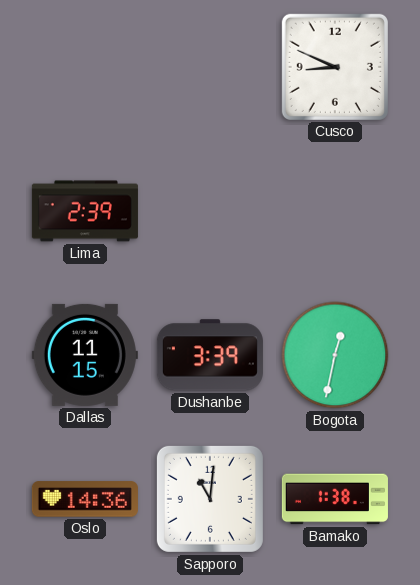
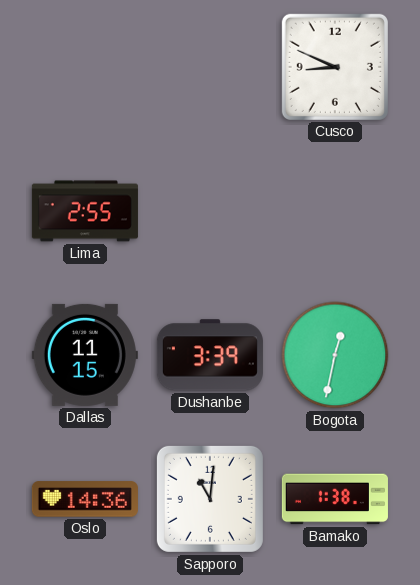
Lima: 2:39 -> 2:55 (85, 211)
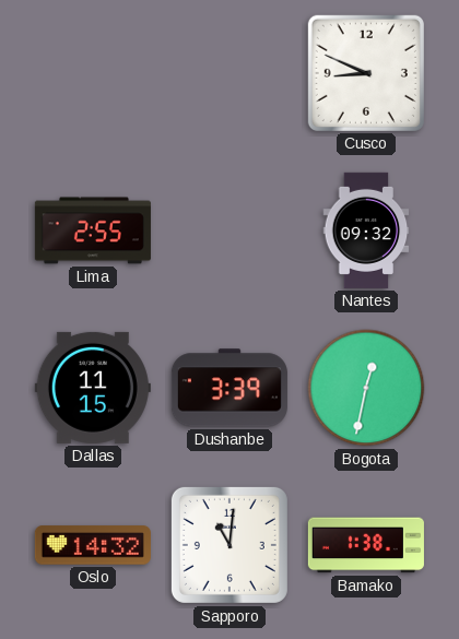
Nantes: none -> 09:32 (366, 230)
Oslo: 14:36 -> 14:32 (93, 545)
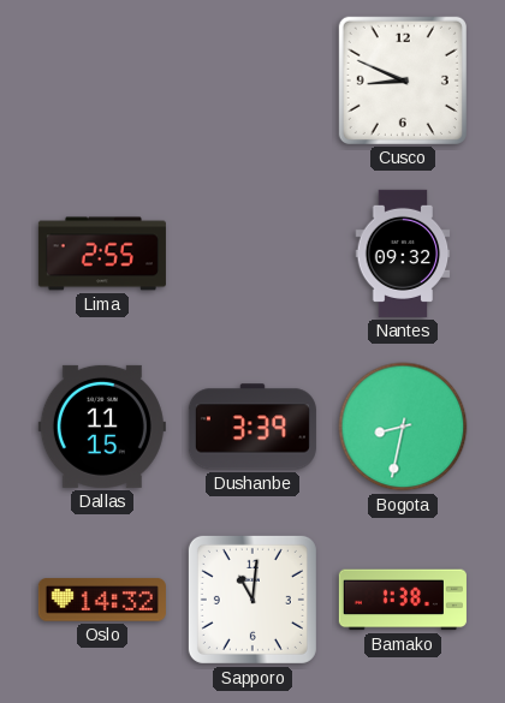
Bogota: 12:32 -> 8:32 (403, 427)
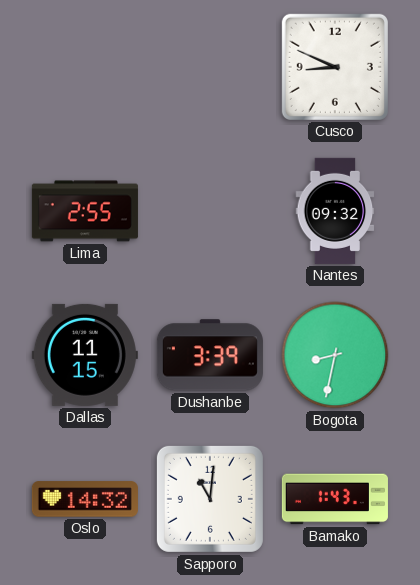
Bamako: 1:38 -> 1:43 (335, 499)
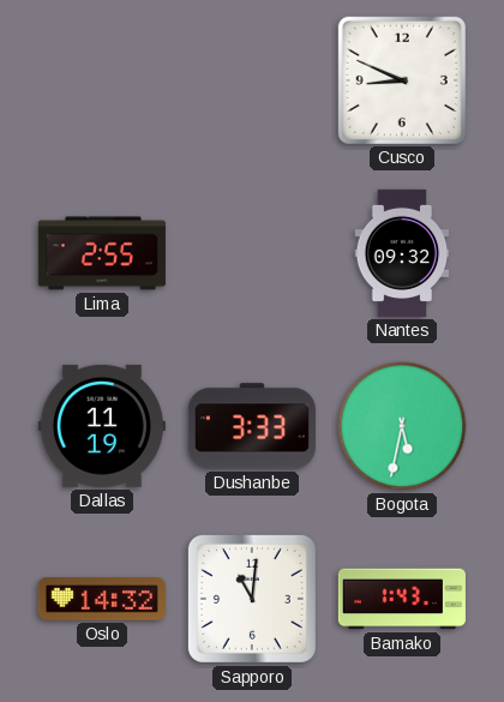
Dallas: 11:15 -> 11:19 (102, 426)
Dushanbe: 3:39 -> 3:33 (252, 426)
Bogota: 8:32 -> 5:32 (402, 426)
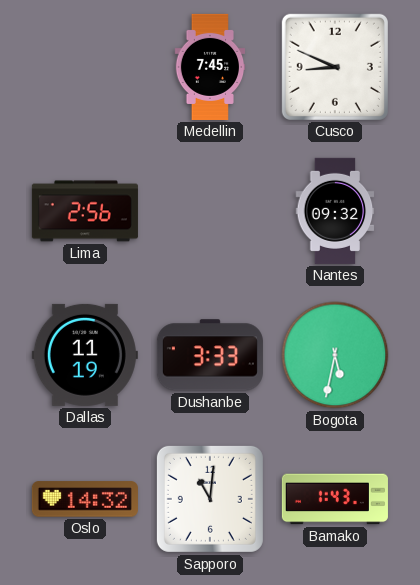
Medellin: none -> 7:45 (210, 67)
Lima: 2:55 -> 2:56 (85, 211)
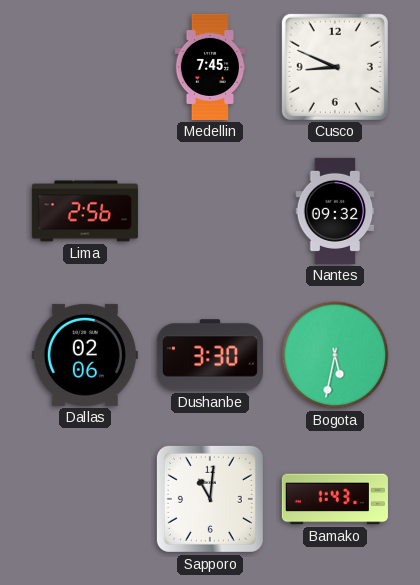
Dallas: 11:19 -> 02:06 (85, 355)
Dushanbe: 3:33 -> 3:30 (210, 355)
Oslo: 14:32 -> none (85, 499)
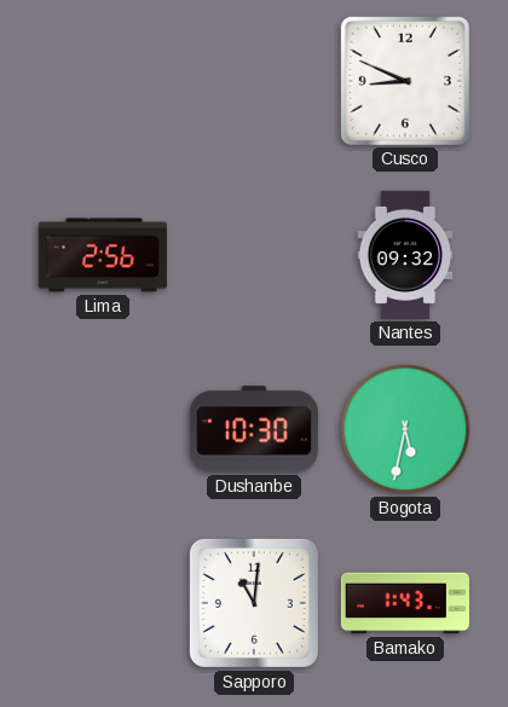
Medellin: 7:45 -> none (210, 67)
Dallas: 02:06 -> none (85, 355)
Dushanbe: 3:30 -> 10:30 (254, 429)
